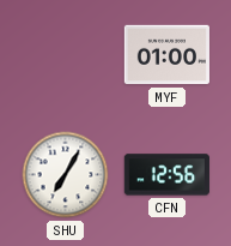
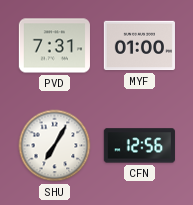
PVD: none -> 7:31 (54, 46)
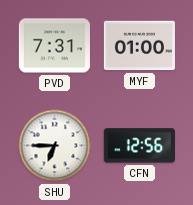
SHU: 7:05 -> 6:45 (55, 146)
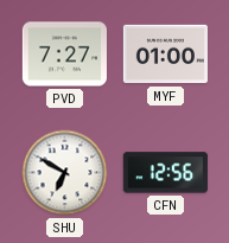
PVD: 7:31 -> 7:27 (64, 55)
SHU: 6:45 -> 6:50 (65, 173)
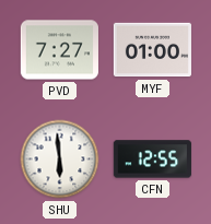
SHU: 6:50 -> 5:59 (60, 160)
CFN: 12:56 -> 12:55 (152, 160)
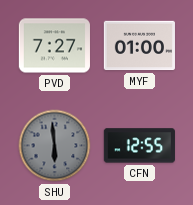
SHU dial: white -> grey (55, 146)
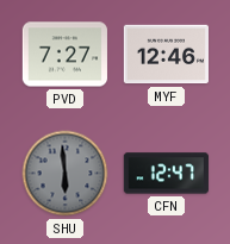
MYF: 01:00 -> 12:46 (166, 55)
CFN: 12:55 -> 12:47 (166, 174)
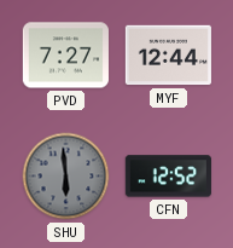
MYF: 12:46 -> 12:44 (168, 56)
CFN: 12:47 -> 12:52 (168, 177)
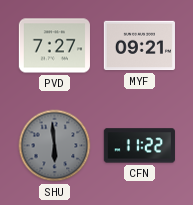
MYF: 12:44 -> 09:21 (139, 46)
CFN: 12:52 -> 11:22 (139, 146)
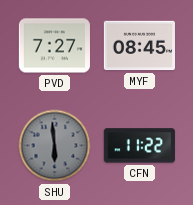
MYF: 09:21 -> 08:45 (139, 46)
